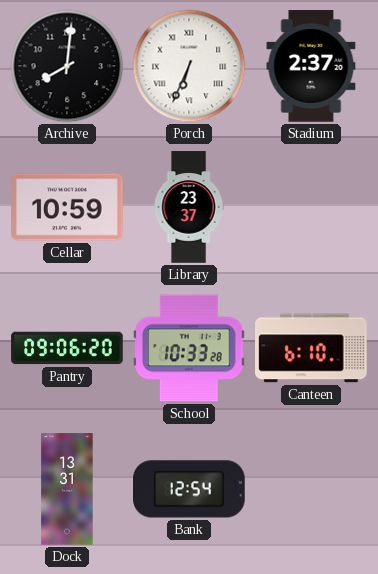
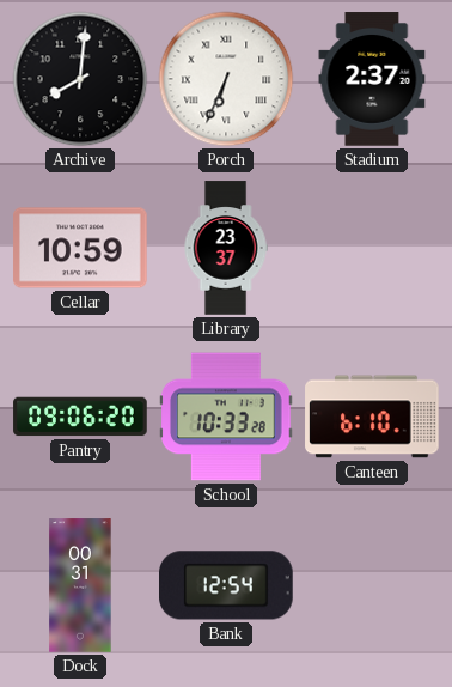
Dock: 13:31 -> 00:31 (80, 585)
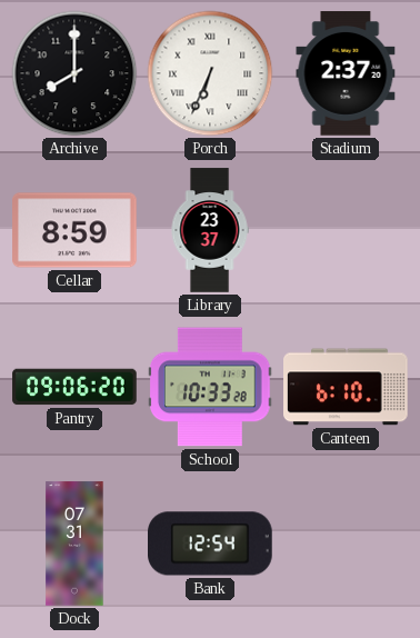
Archive: 8:01 -> 8:00 (74, 73)
Cellar: 10:59 -> 8:59 (74, 230)
Dock: 00:31 -> 07:31 (74, 544)
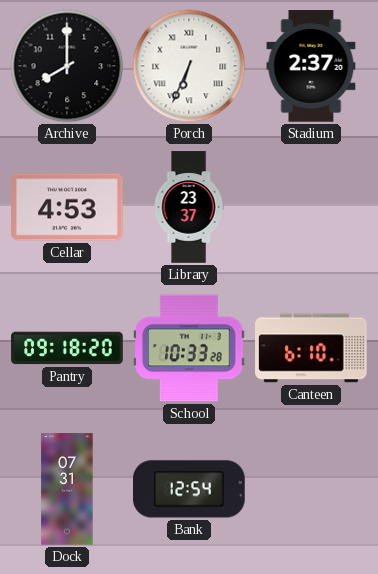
Cellar: 8:59 -> 4:53 (67, 207)
Pantry: 09:06 -> 09:18 (67, 348)
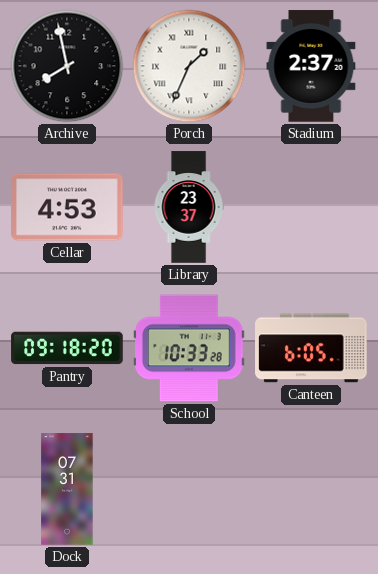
Archive: 8:00 -> 7:58 (67, 66)
Porch: 6:34 -> 1:34 (189, 66)
Canteen: 6:10 -> 6:05 (311, 348)
Bank: 12:54 -> none (189, 489)
